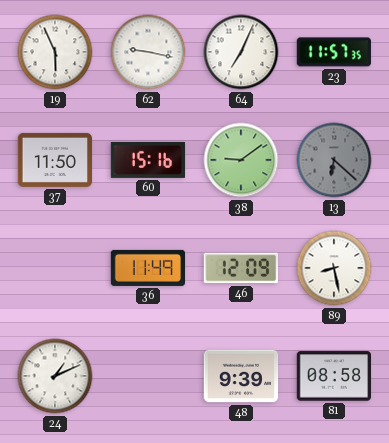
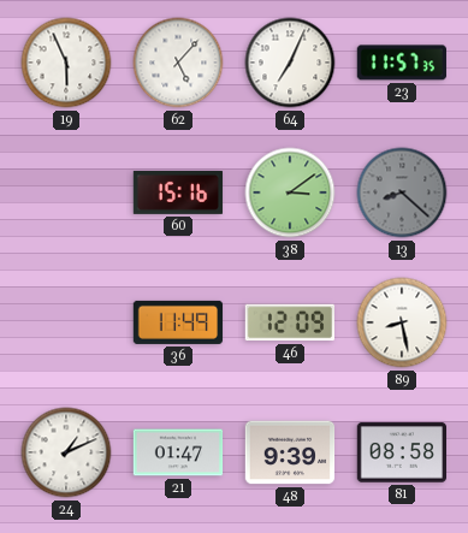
62: 9:17 -> 5:07 (178, 63)
37: 11:50 -> none (55, 160)
38: 9:09 -> 3:09 (290, 193)
13: 6:22 -> 8:22 (402, 193)
21: none -> 01:47 (178, 452)
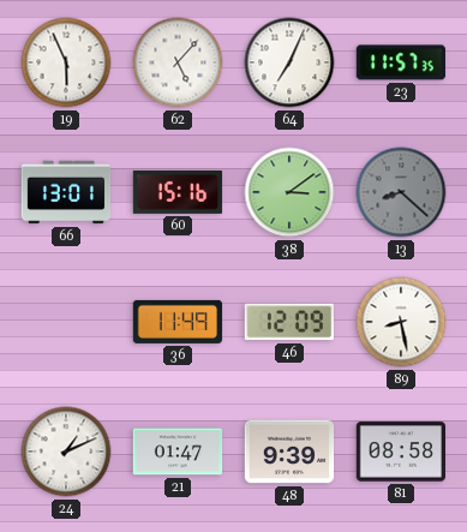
66: none -> 13:01 (66, 192)
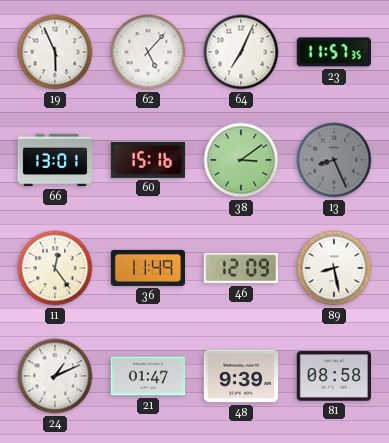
13: 8:22 -> 8:26 (334, 160)
11: none -> 12:24 (55, 268)
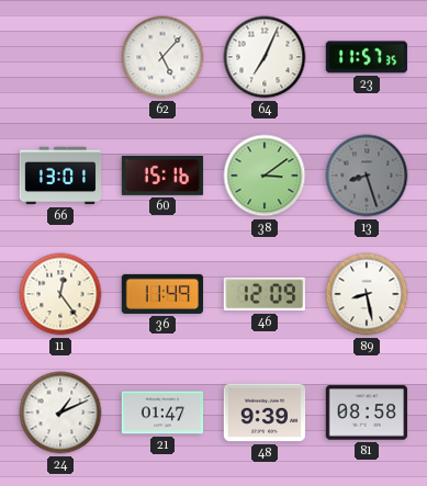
19: 5:56 -> none (55, 52)
13: 8:26 -> 8:27 (367, 176)
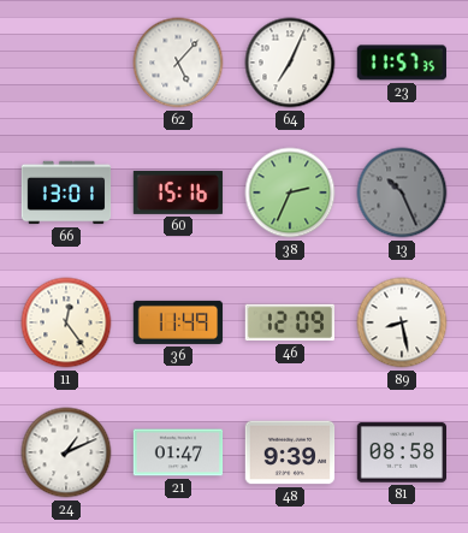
38: 3:09 -> 2:34 (290, 193)
13: 8:27 -> 10:26 (402, 193)
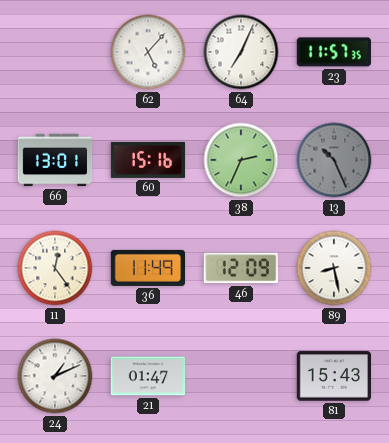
48: 9:39 -> none (290, 452)
81: 08:58 -> 15:43 (333, 376)
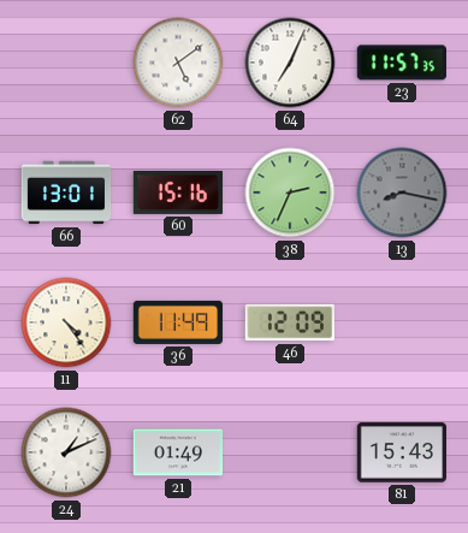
62: 5:07 -> 5:09 (178, 63)
13: 10:26 -> 8:17 (402, 193)
11: 12:24 -> 4:24 (66, 322)
89: 8:28 -> none (334, 268)
21: 01:47 -> 01:49 (178, 452)
